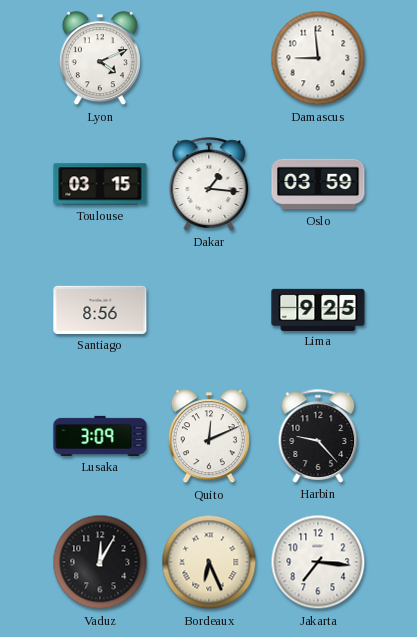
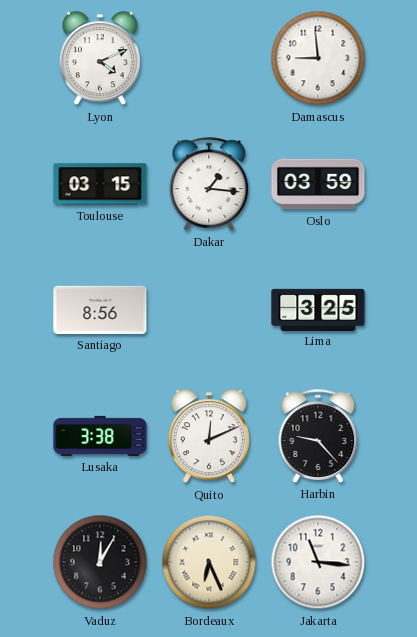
Lima: 9:25 -> 3:25 (318, 309)
Lusaka: 3:09 -> 3:38 (100, 436)
Jakarta: 7:16 -> 11:16 (318, 562)
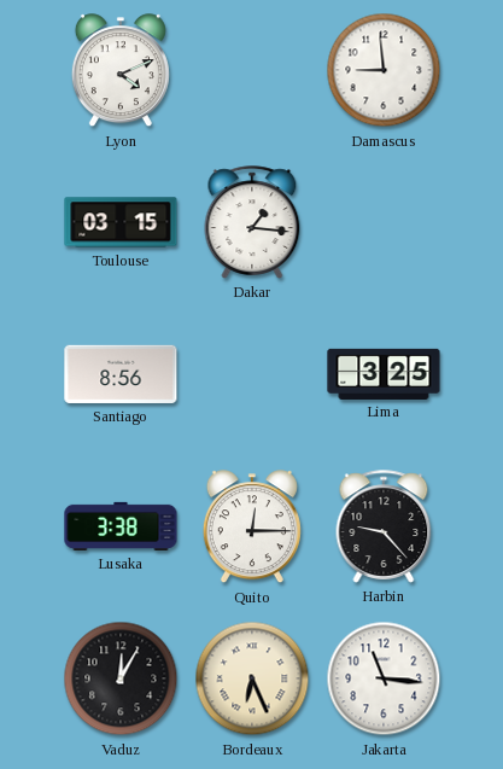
Oslo: 03:59 -> none (318, 184)
Quito: 12:11 -> 12:15 (252, 528)
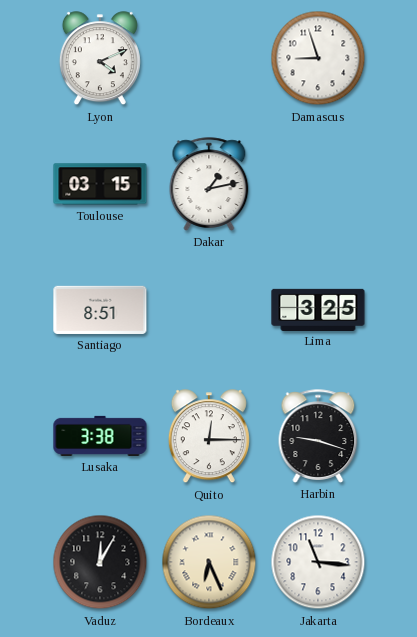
Damascus: 8:59 -> 8:57 (318, 58)
Dakar: 1:16 -> 1:13 (209, 184)
Santiago: 8:56 -> 8:51 (100, 310)
Harbin: 9:23 -> 9:18 (318, 436)
